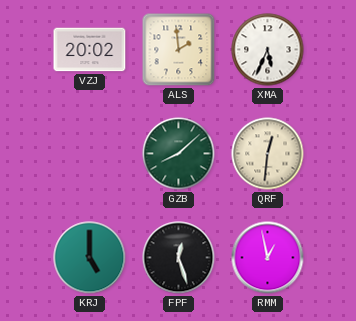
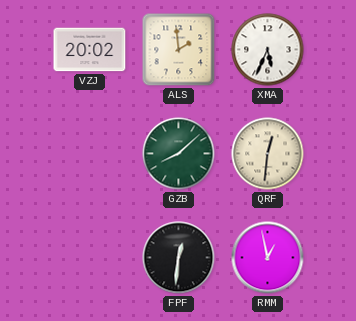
KRJ: 5:00 -> none (90, 258)
FPF: 12:27 -> 12:31 (179, 258)
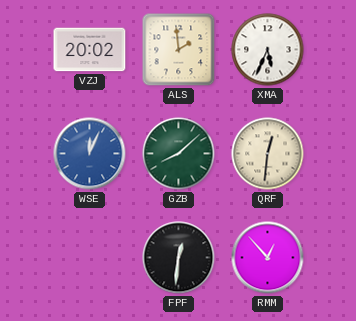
WSE: none -> 12:04 (90, 154)
RMM: 12:58 -> 12:53 (268, 258)
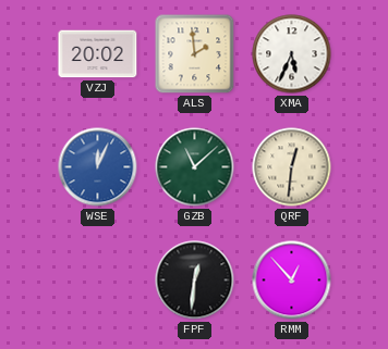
GZB: 8:08 -> 11:08 (195, 167)
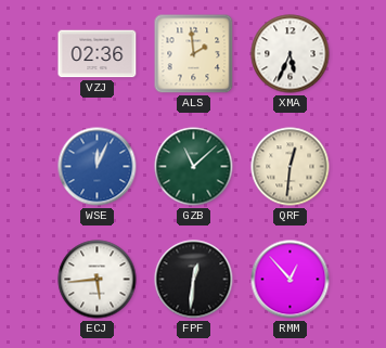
VZJ: 20:02 -> 02:36 (98, 54)
ECJ: none -> 5:44 (98, 280)
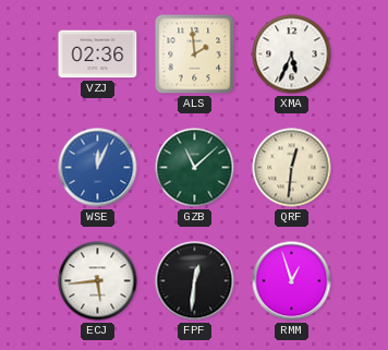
RMM: 12:53 -> 12:57 (292, 281)
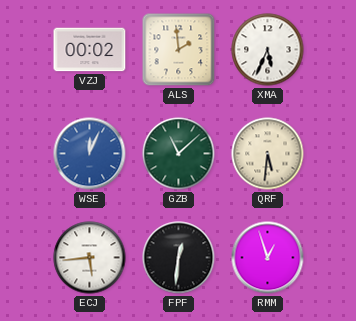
VZJ: 02:36 -> 00:02 (90, 50)
QRF: 12:31 -> 5:31 (268, 154)
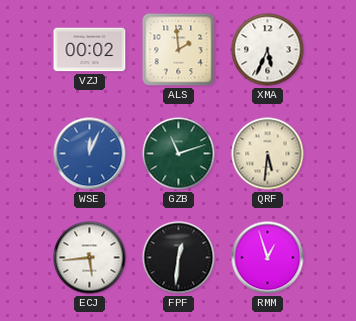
GZB: 11:08 -> 11:12 (179, 154)
